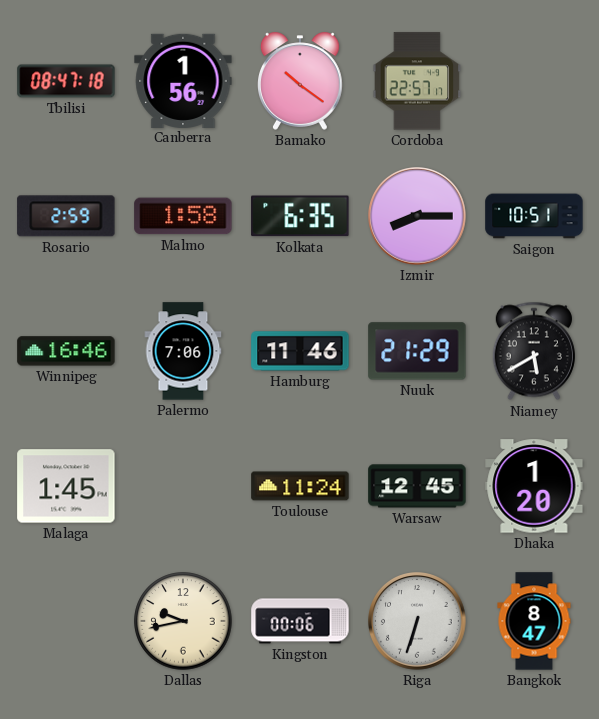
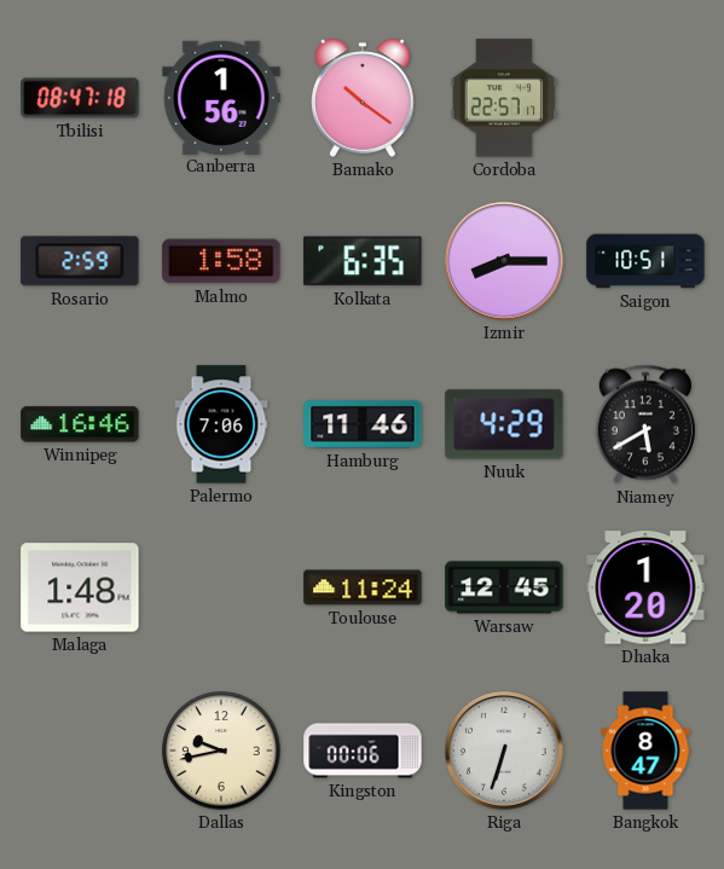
Nuuk: 21:29 -> 4:29 (504, 424)
Malaga: 1:45 -> 1:48 (80, 587)
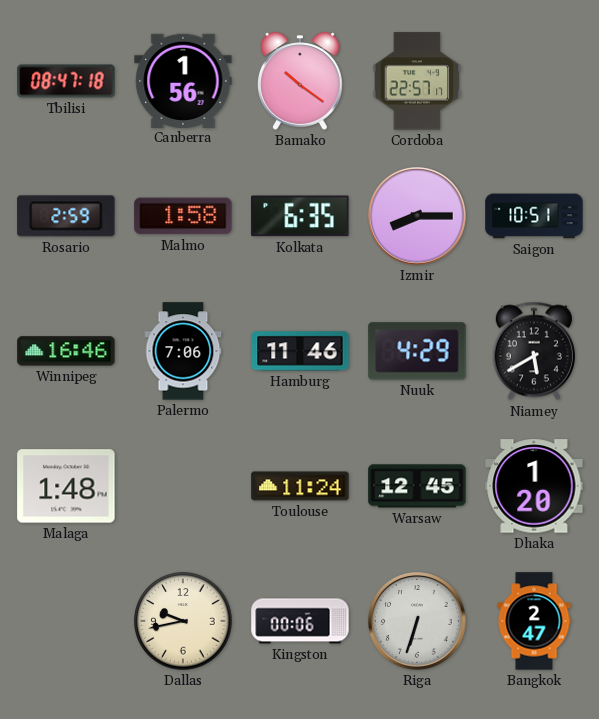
Bangkok: 8:47 -> 2:47 (534, 621)
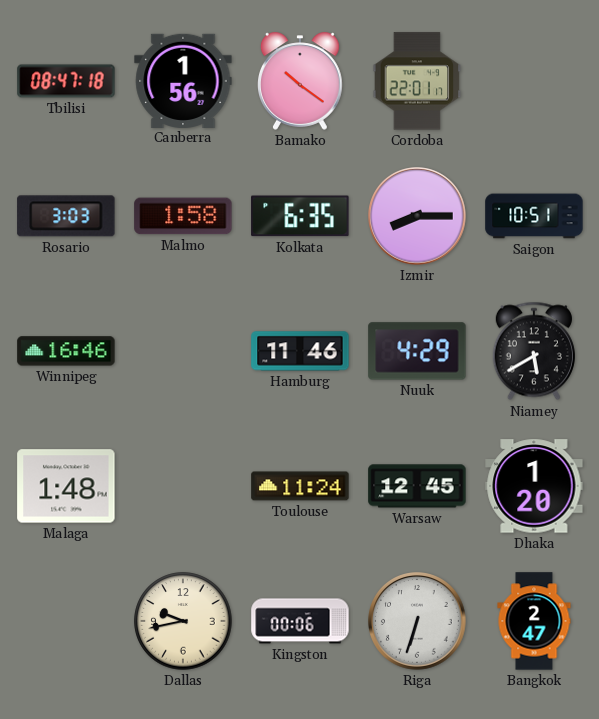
Cordoba: 22:57 -> 22:01 (417, 81)
Rosario: 2:59 -> 3:03 (66, 216)
Palermo: 7:06 -> none (183, 351)
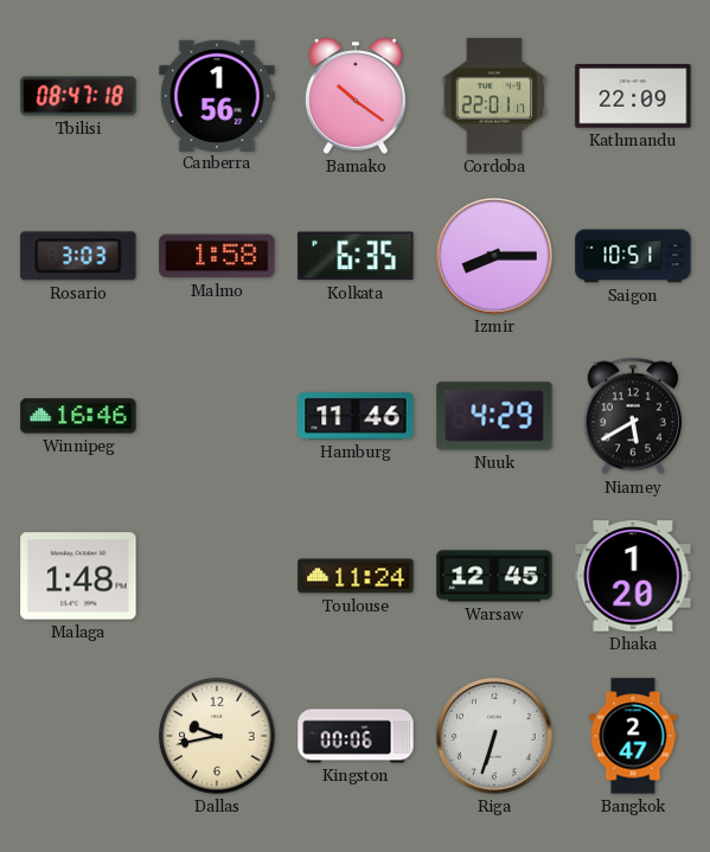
Kathmandu: none -> 22:09 (633, 96)
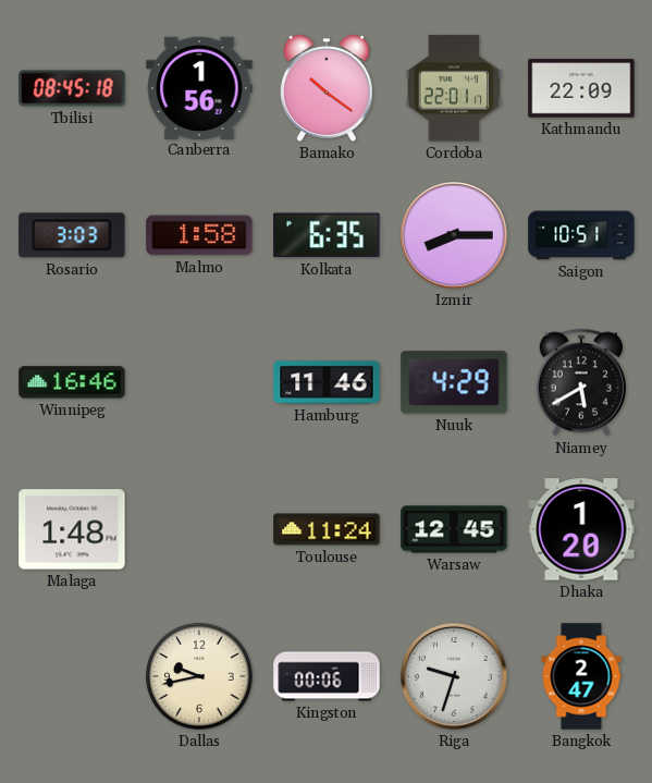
Tbilisi: 08:47 -> 08:45 (72, 88)
Riga: 6:33 -> 9:33 (455, 677)
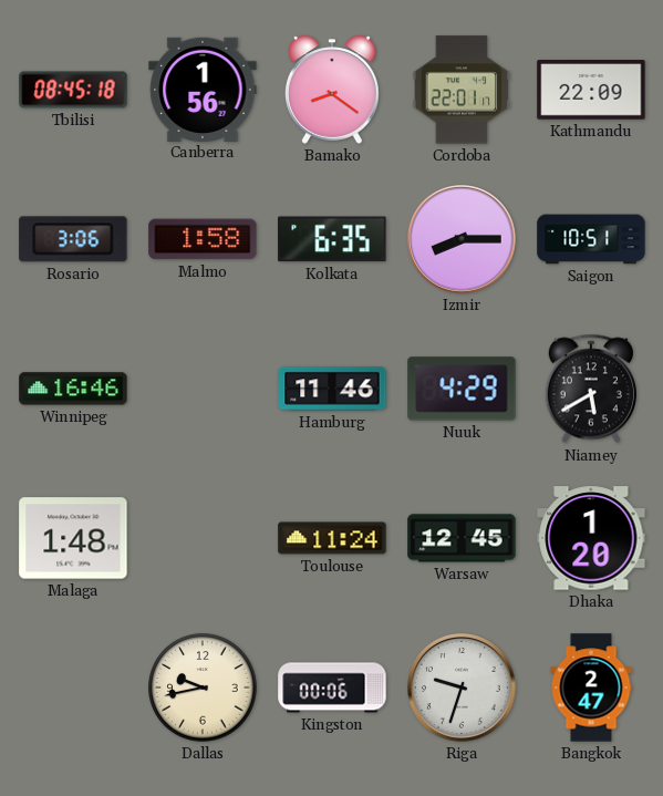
Bamako: 10:21 -> 8:21 (333, 90)
Rosario: 3:03 -> 3:06 (73, 239)
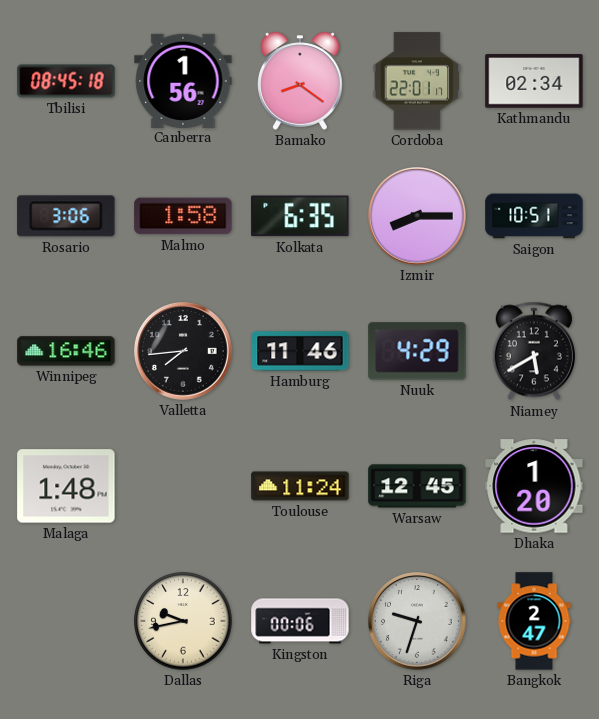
Kathmandu: 22:09 -> 02:34 (534, 81)
Valletta: none -> 7:44 (184, 352)
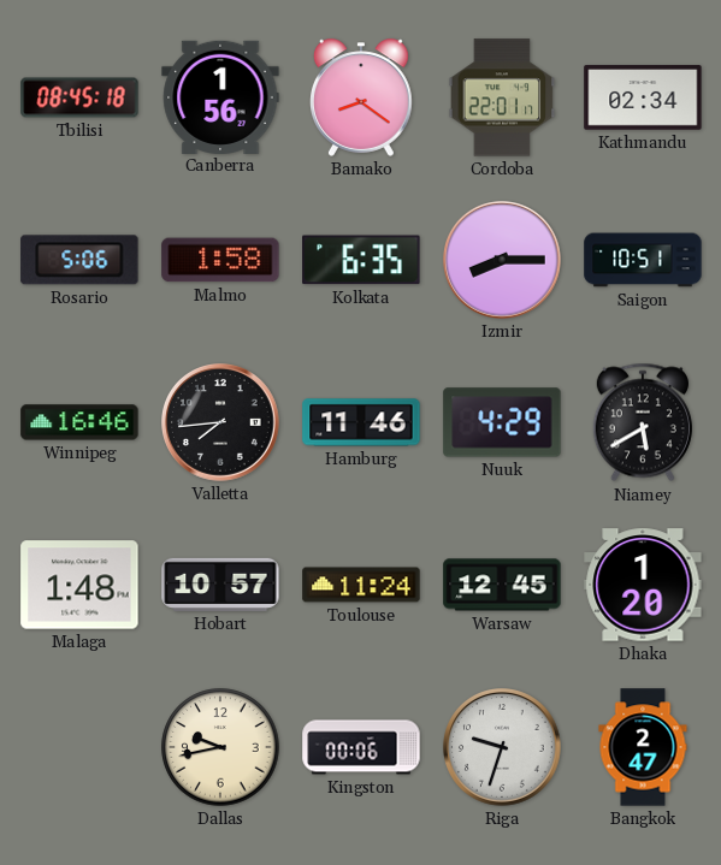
Rosario: 3:06 -> 5:06 (79, 260)
Hobart: none -> 10:57 (220, 585)
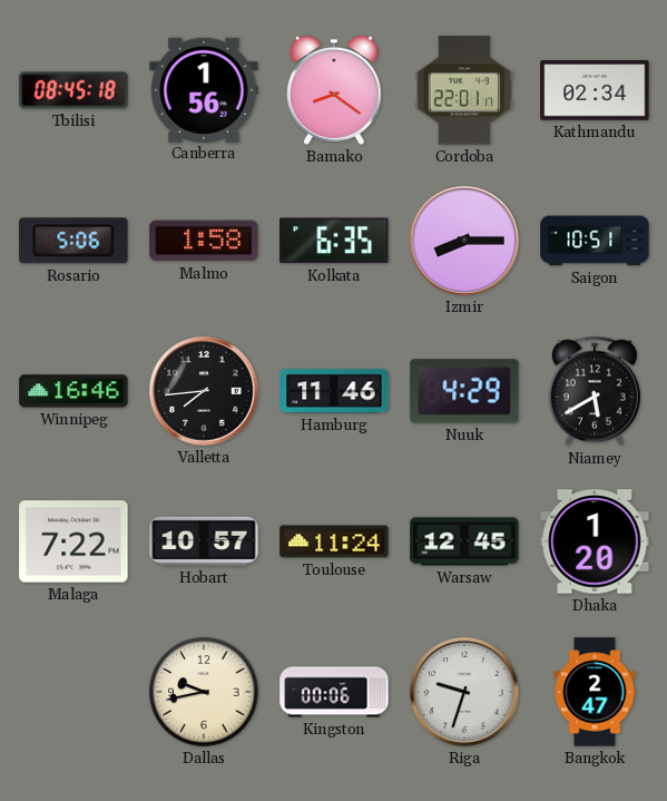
Malaga: 1:48 -> 7:22 (73, 541)
